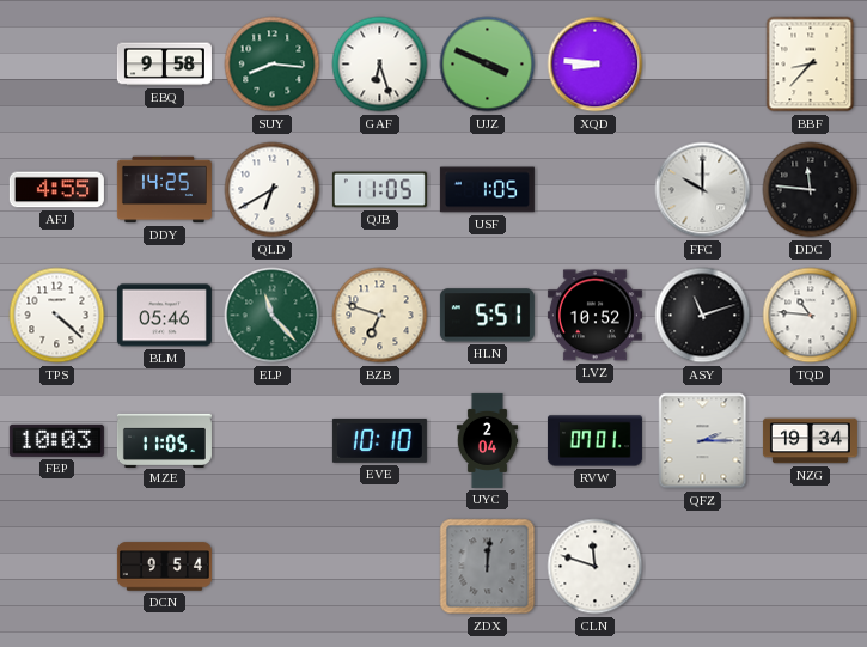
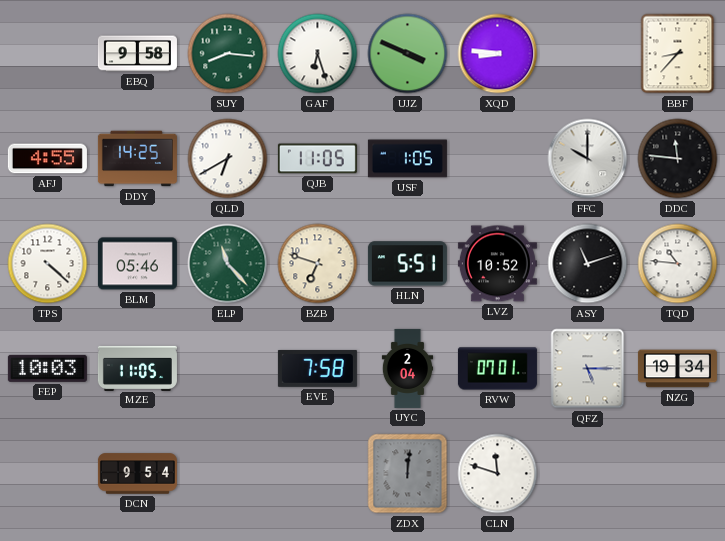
EVE: 10:10 -> 7:58 (317, 368)
QFZ: 2:15 -> 5:15 (588, 369)
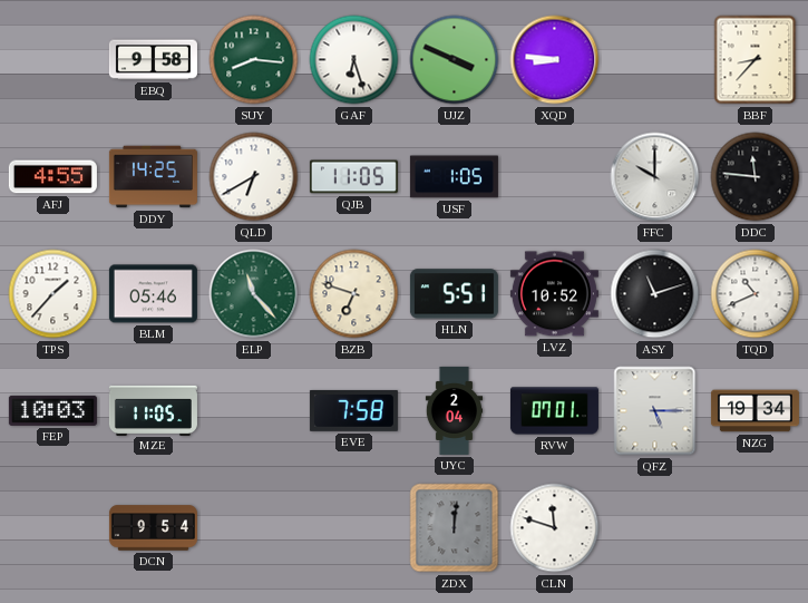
TPS: 4:22 -> 1:37 (53, 294)
TQD: 10:46 -> 10:41 (756, 294)
